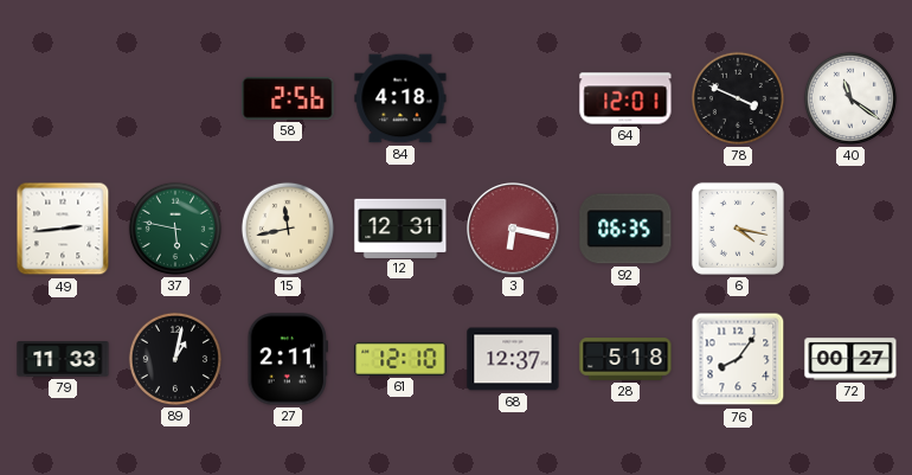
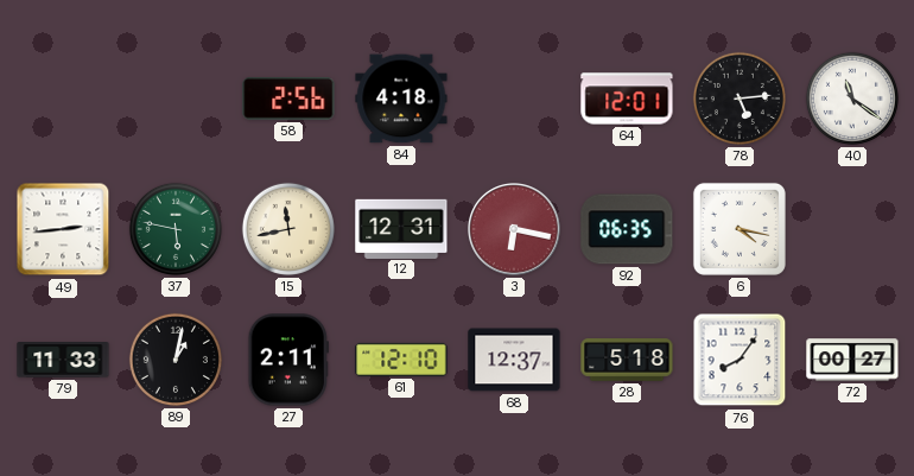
78: 3:49 -> 5:14 (740, 99)
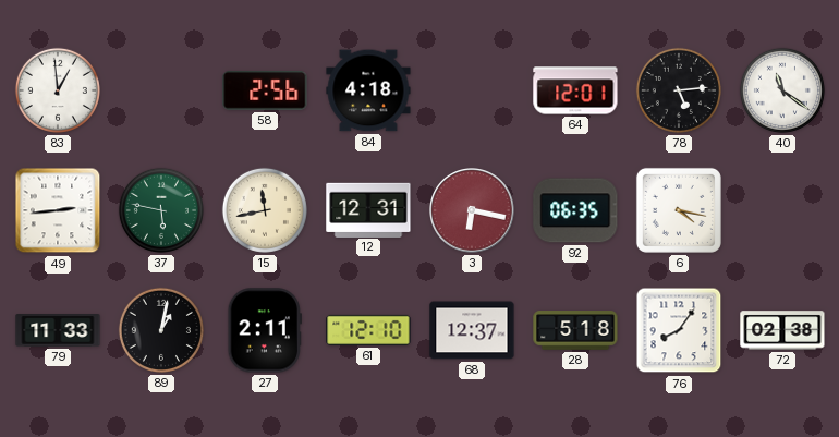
83: none -> 12:59 (58, 90)
72: 00:27 -> 02:38 (782, 330)
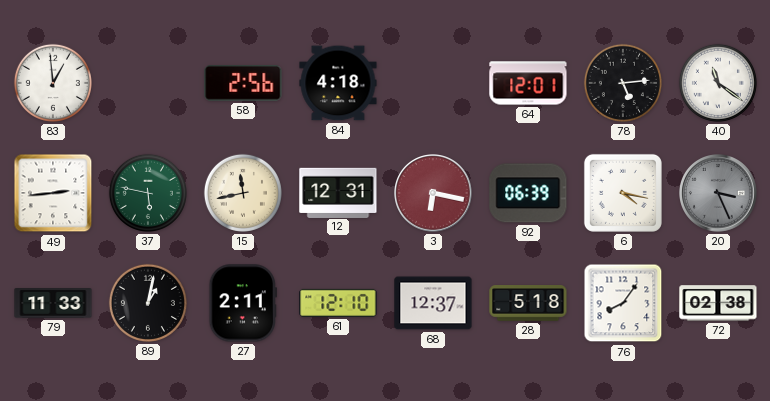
92: 06:35 -> 06:39 (528, 193)
20: none -> 3:26 (719, 194)
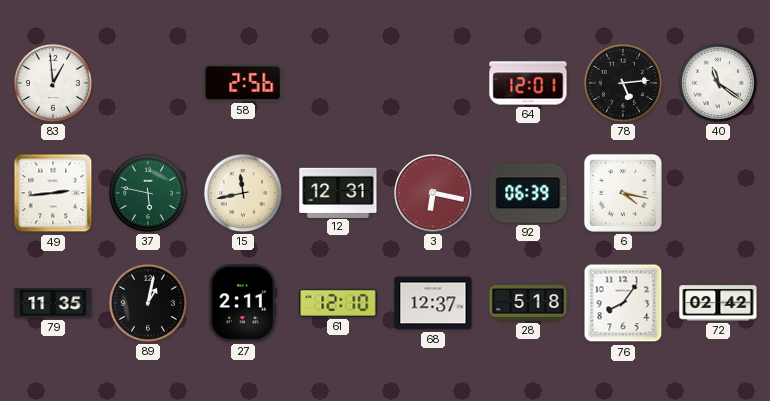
84: 4:18 -> none (338, 83)
20: 3:26 -> none (719, 194)
79: 11:33 -> 11:35 (53, 304)
72: 02:38 -> 02:42 (718, 303)
